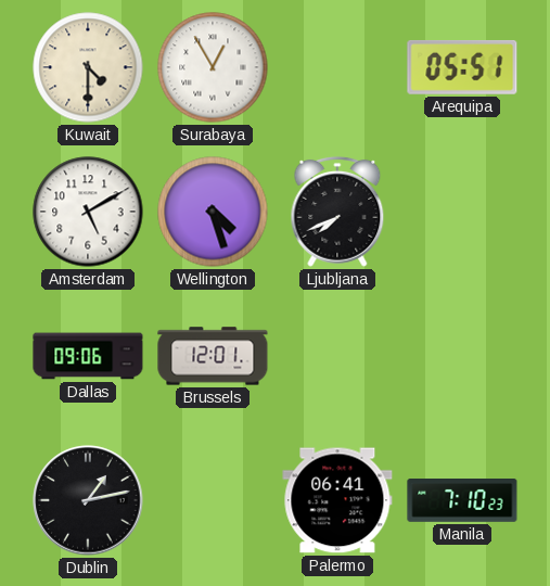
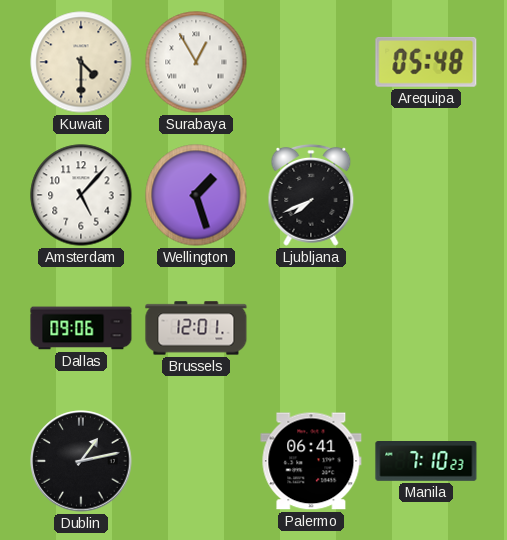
Arequipa: 05:51 -> 05:48 (426, 62)
Amsterdam: 5:10 -> 5:07 (81, 195)
Wellington: 4:27 -> 1:27 (196, 195)
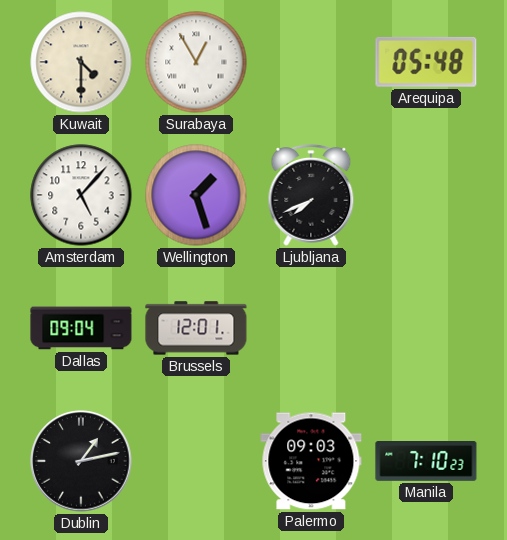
Dallas: 09:06 -> 09:04 (81, 328)
Palermo: 06:41 -> 09:03 (311, 461)
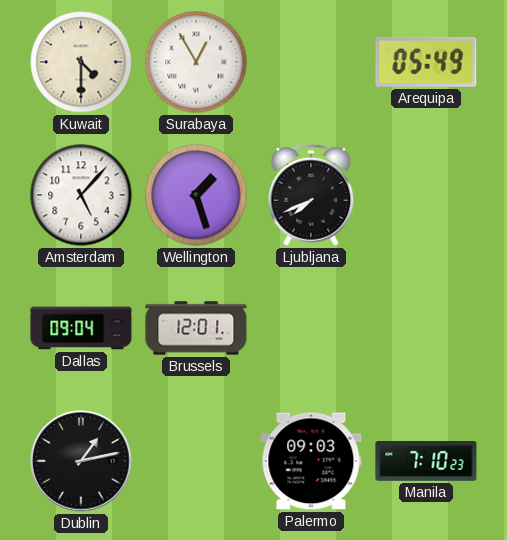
Arequipa: 05:48 -> 05:49 (426, 62)
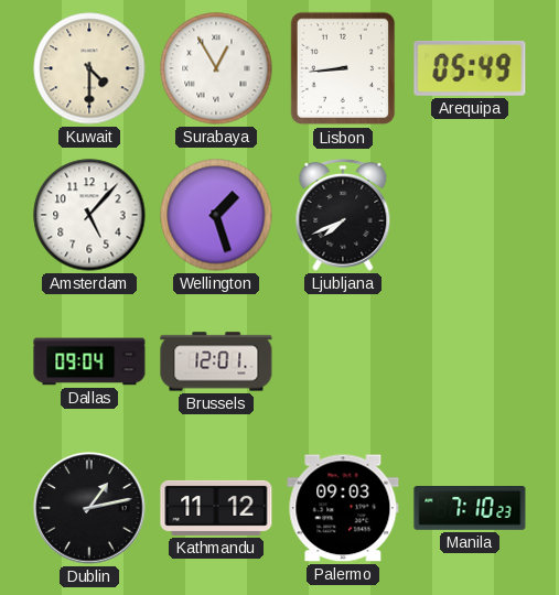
Lisbon: none -> 8:44 (343, 68)
Kathmandu: none -> 11:12 (216, 508)
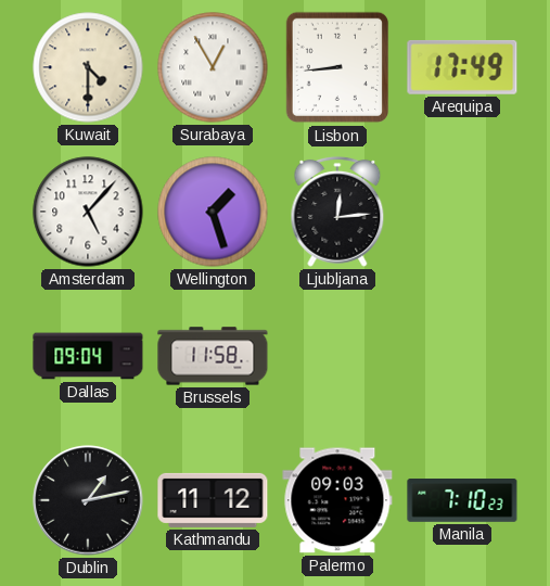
Arequipa: 05:49 -> 17:49 (462, 67)
Ljubljana: 7:41 -> 12:14 (337, 212)
Brussels: 12:01 -> 11:58 (213, 356)
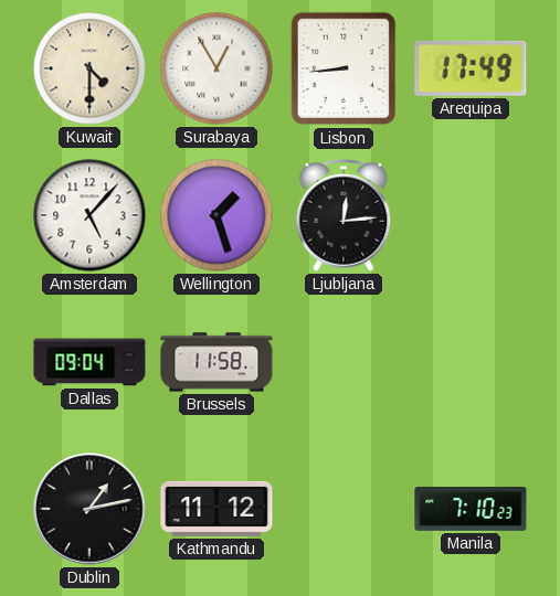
Palermo: 09:03 -> none (337, 500)
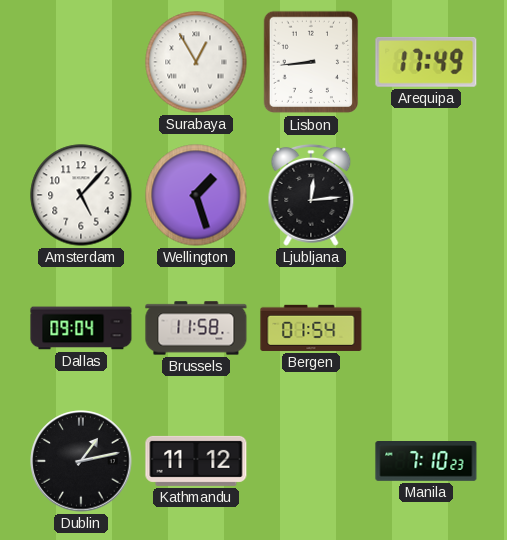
Kuwait: 4:30 -> none (89, 68)
Bergen: none -> 01:54 (311, 328)
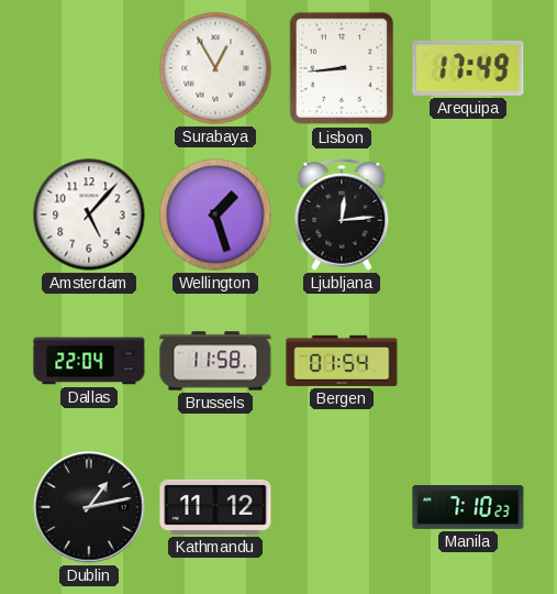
Dallas: 09:04 -> 22:04 (89, 361)
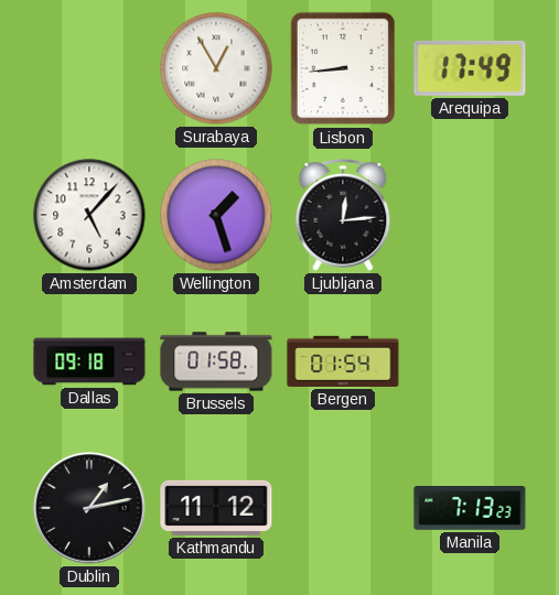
Dallas: 22:04 -> 09:18 (89, 361)
Brussels: 11:58 -> 01:58 (216, 361)
Manila: 7:10 -> 7:13 (470, 509)
